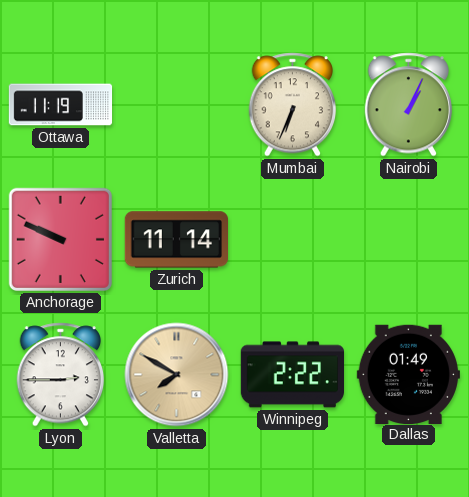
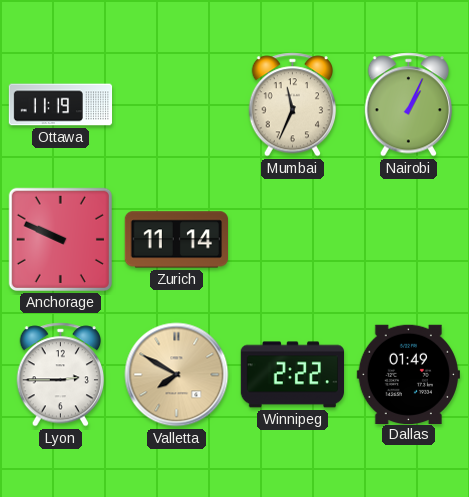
Mumbai: 6:34 -> 11:34 (293, 105)
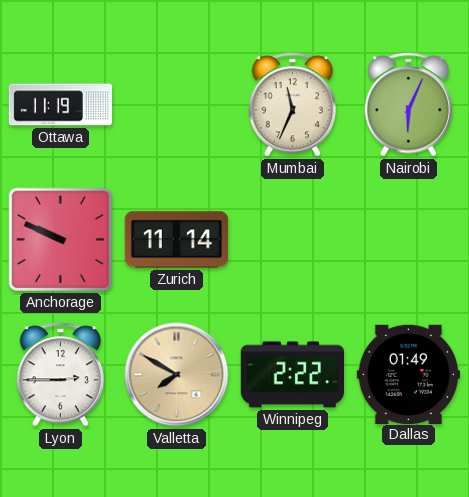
Nairobi: 1:04 -> 6:04 (409, 105)
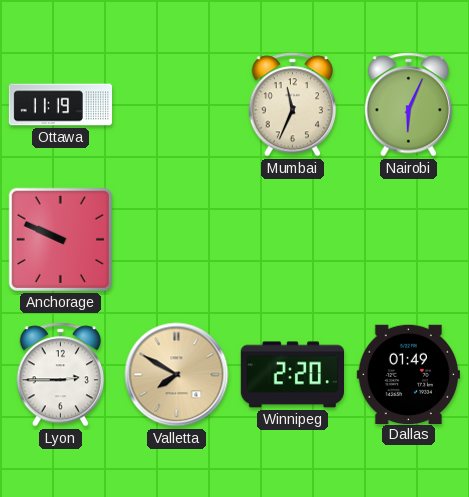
Zurich: 11:14 -> none (176, 240)
Winnipeg: 2:22 -> 2:20 (292, 375)
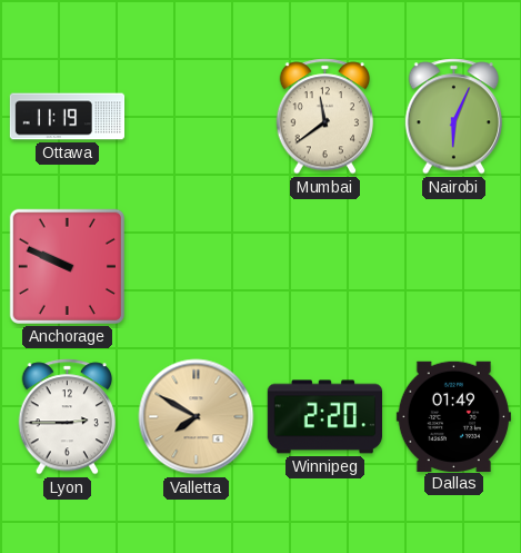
Mumbai: 11:34 -> 11:39 (325, 117)
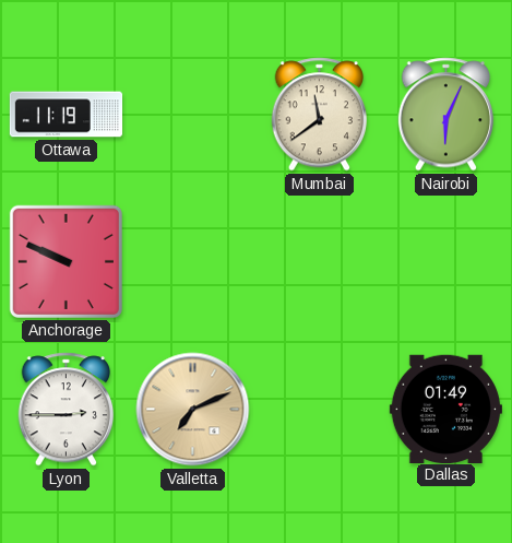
Valletta: 7:50 -> 7:11 (193, 410)
Winnipeg: 2:20 -> none (324, 417)
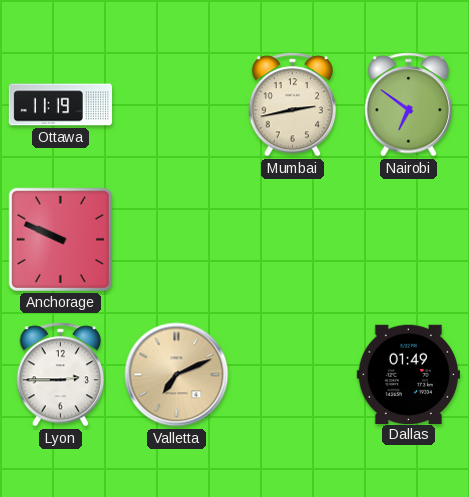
Mumbai: 11:39 -> 2:43 (293, 105)
Nairobi: 6:04 -> 6:51 (409, 105)
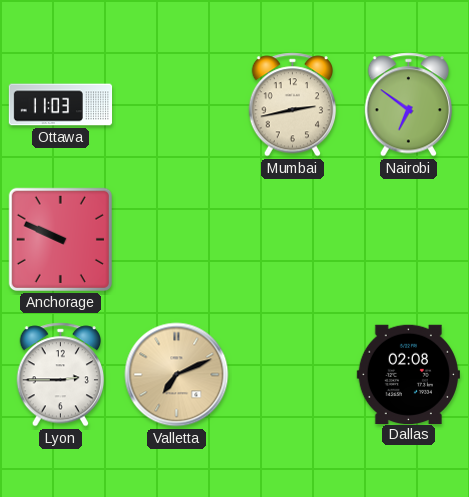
Ottawa: 11:19 -> 11:03 (61, 105)
Dallas: 01:49 -> 02:08 (408, 374)
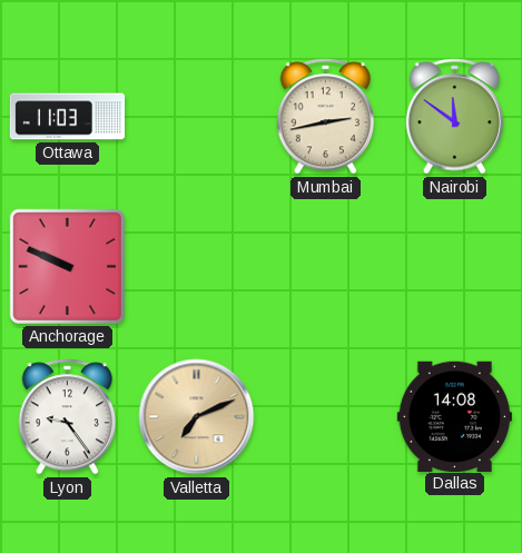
Nairobi: 6:51 -> 11:51 (455, 117)
Lyon: 2:45 -> 9:24 (68, 417)
Dallas: 02:08 -> 14:08 (454, 416)
